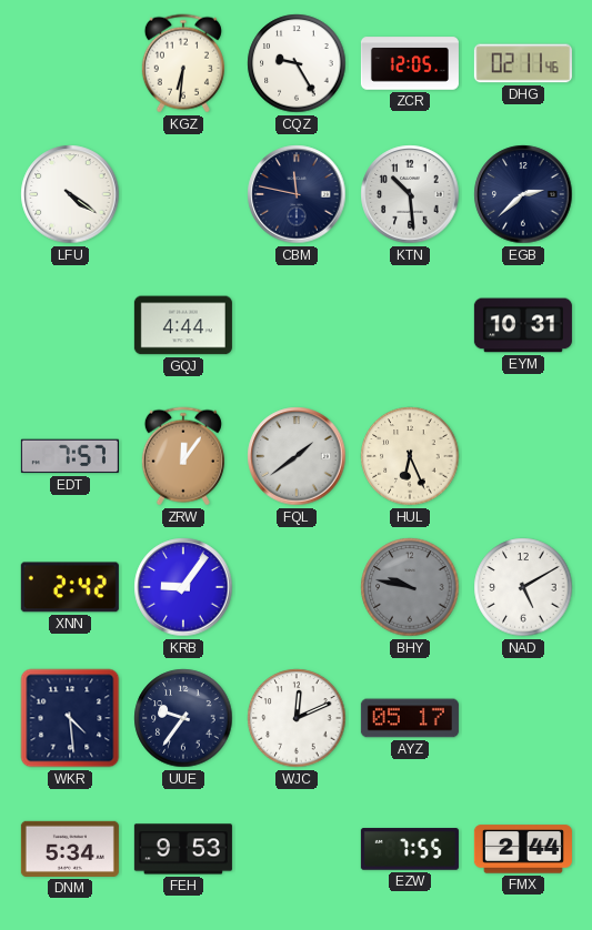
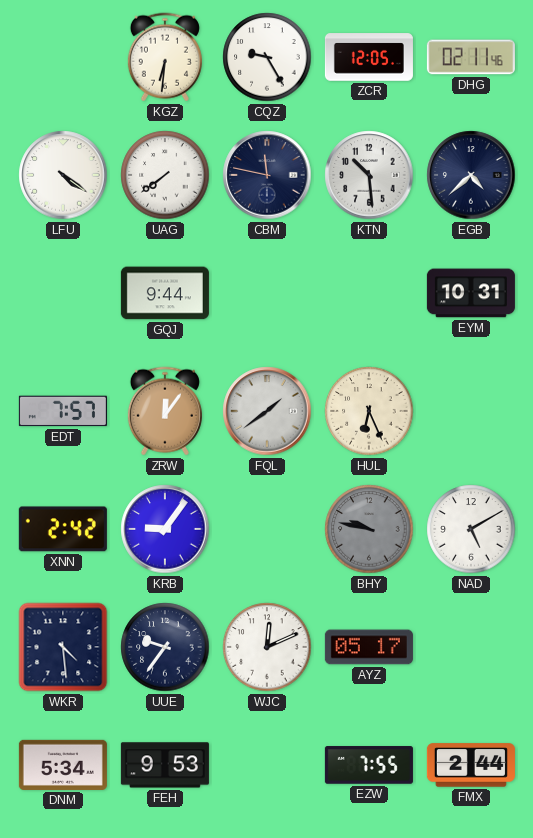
UAG: none -> 7:39 (165, 175)
EGB: 2:38 -> 4:38 (471, 175)
GQJ: 4:44 -> 9:44 (165, 293)
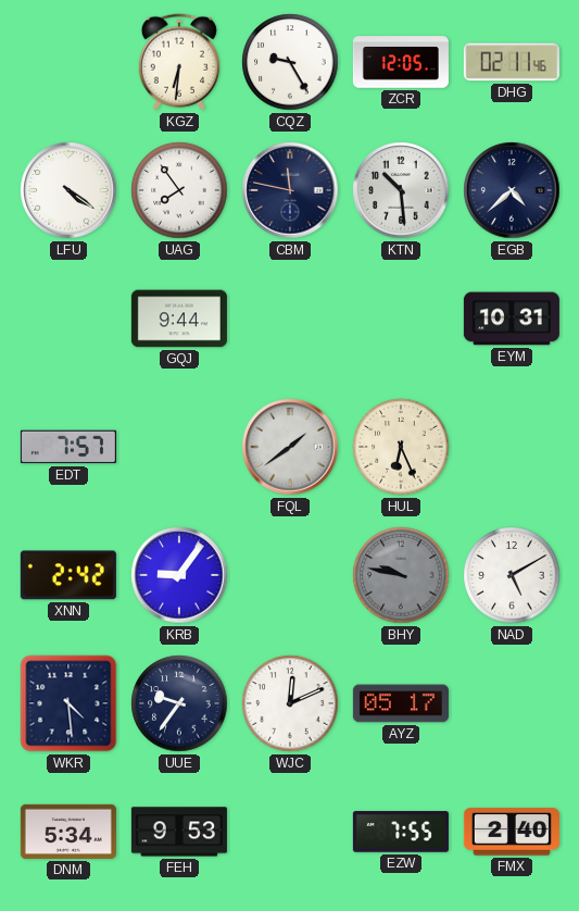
UAG: 7:39 -> 7:54 (179, 190)
ZRW: 12:06 -> none (165, 411)
FMX: 2:44 -> 2:40 (512, 832)
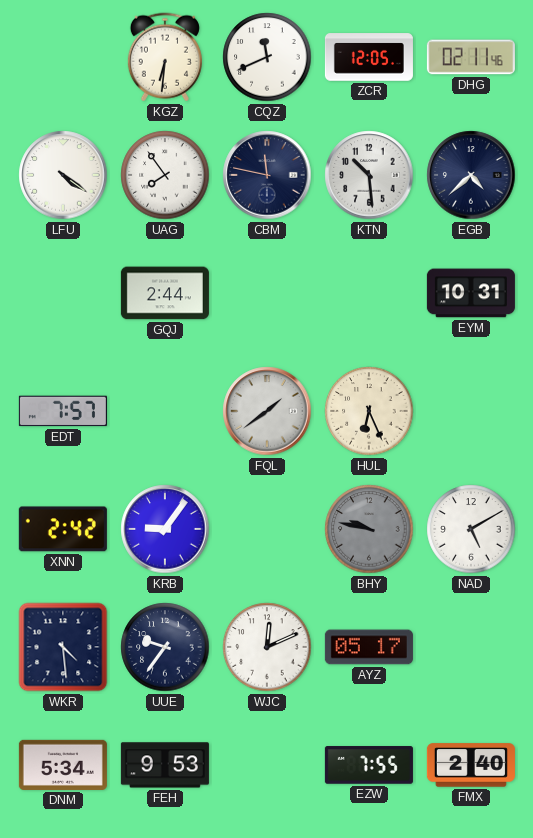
CQZ: 9:25 -> 11:41 (267, 57)
GQJ: 9:44 -> 2:44 (165, 293)
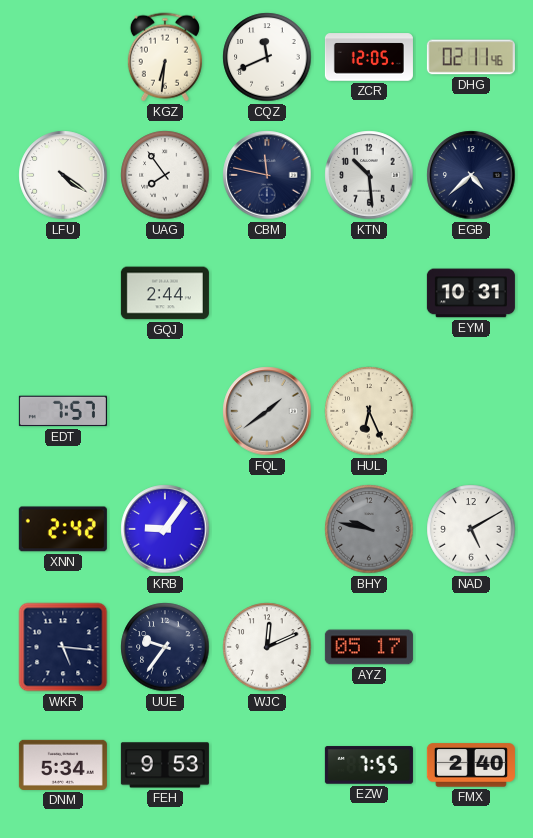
WKR: 4:29 -> 5:16 (63, 647)
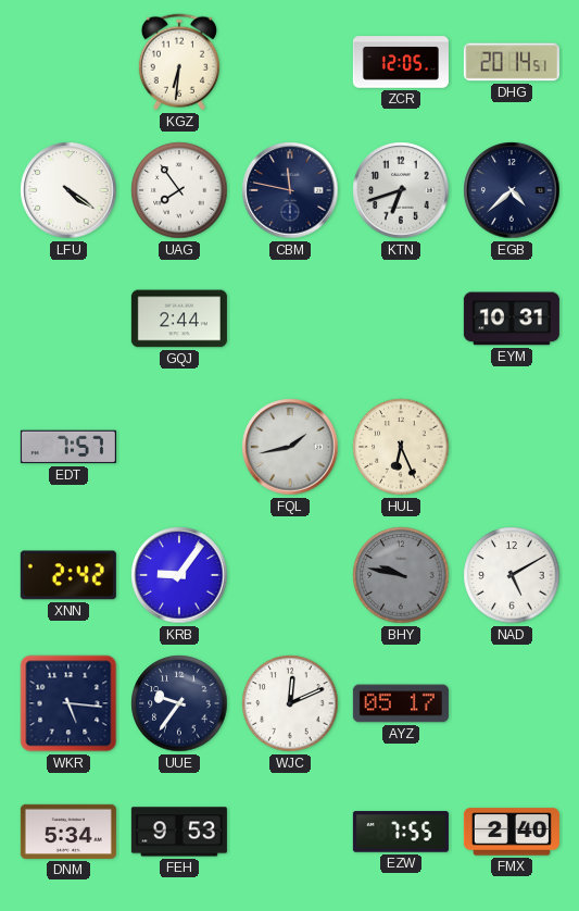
CQZ: 11:41 -> none (267, 57)
DHG: 02:11 -> 20:14 (512, 62)
KTN: 10:29 -> 6:42 (401, 190)
FQL: 1:39 -> 1:43 (290, 447)
